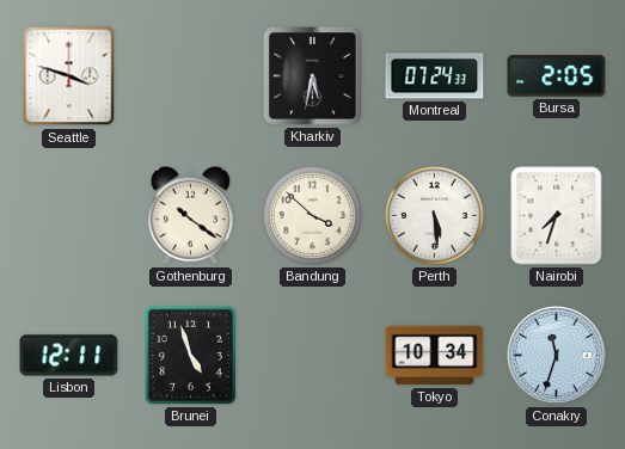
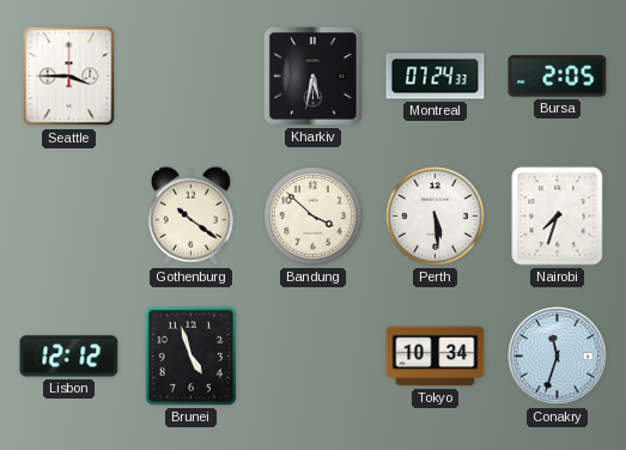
Seattle: 3:48 -> 3:45 (69, 77)
Lisbon: 12:11 -> 12:12 (69, 357)
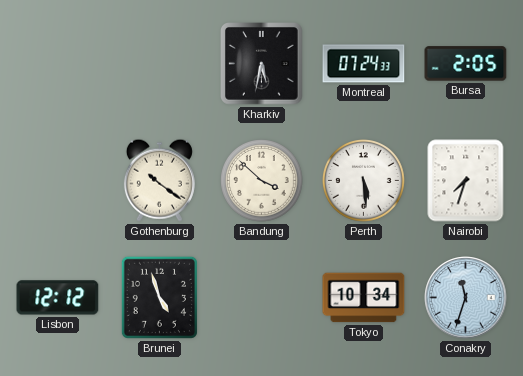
Seattle: 3:45 -> none (69, 77)
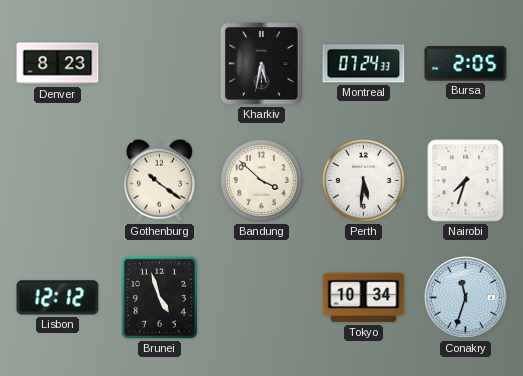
Denver: none -> 8:23 (58, 64)
Perth: 5:29 -> 5:31 (364, 181)
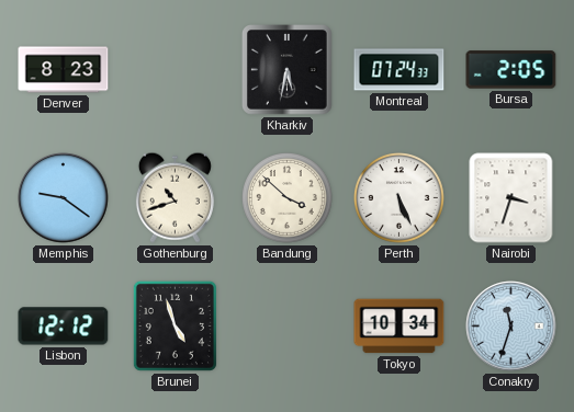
Memphis: none -> 9:21 (64, 198)
Gothenburg: 10:21 -> 10:42 (175, 197)
Perth: 5:31 -> 5:26 (399, 198)
Nairobi: 7:33 -> 3:33 (511, 198)
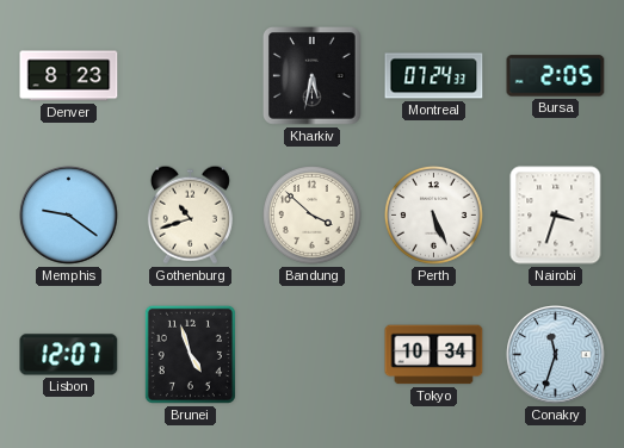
Lisbon: 12:12 -> 12:07 (69, 355)
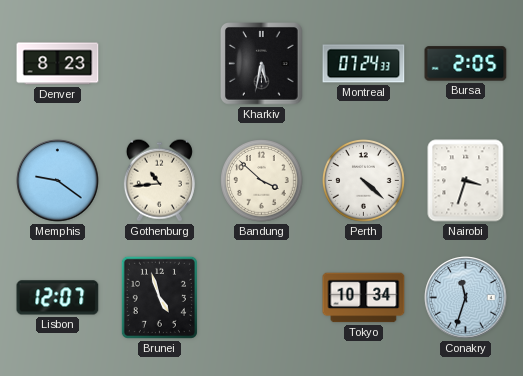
Gothenburg: 10:42 -> 10:44 (159, 180)
Perth: 5:26 -> 4:22 (364, 181)
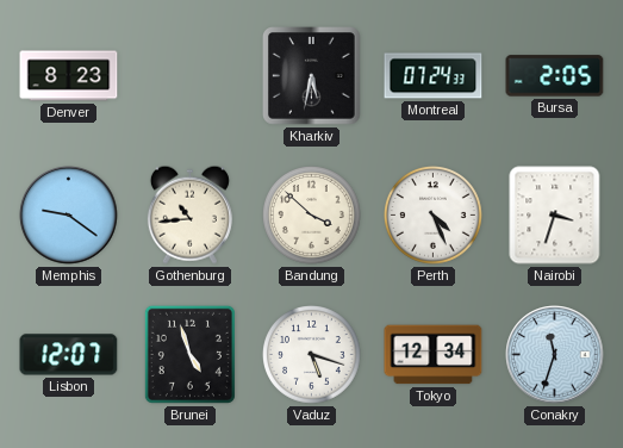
Perth: 4:22 -> 4:26 (434, 216)
Vaduz: none -> 5:18 (312, 355)
Tokyo: 10:34 -> 12:34 (434, 355)
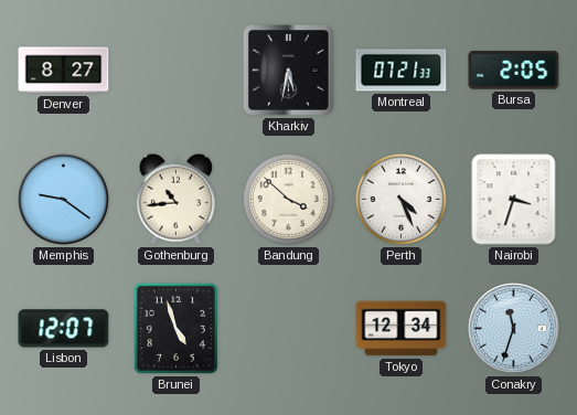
Denver: 8:23 -> 8:27 (64, 71)
Montreal: 07:24 -> 07:21 (402, 71)
Vaduz: 5:18 -> none (312, 355)
